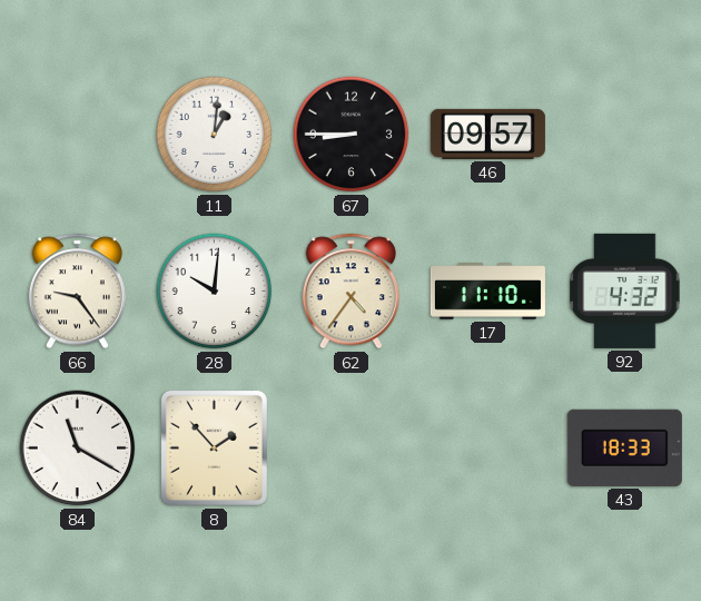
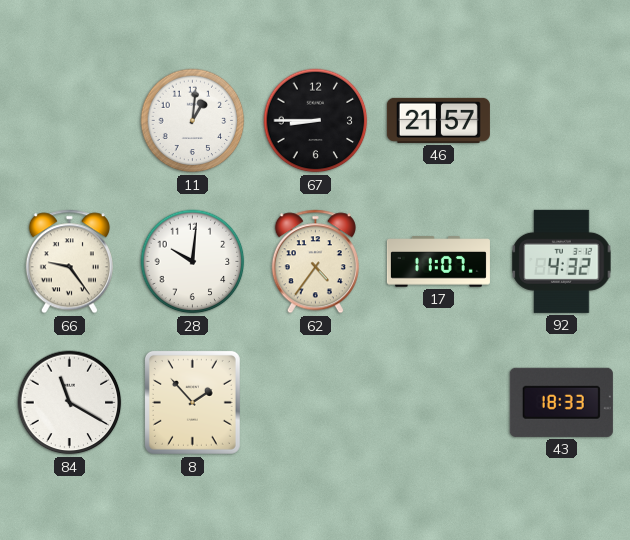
46: 09:57 -> 21:57 (438, 120)
17: 11:10 -> 11:07 (438, 262)
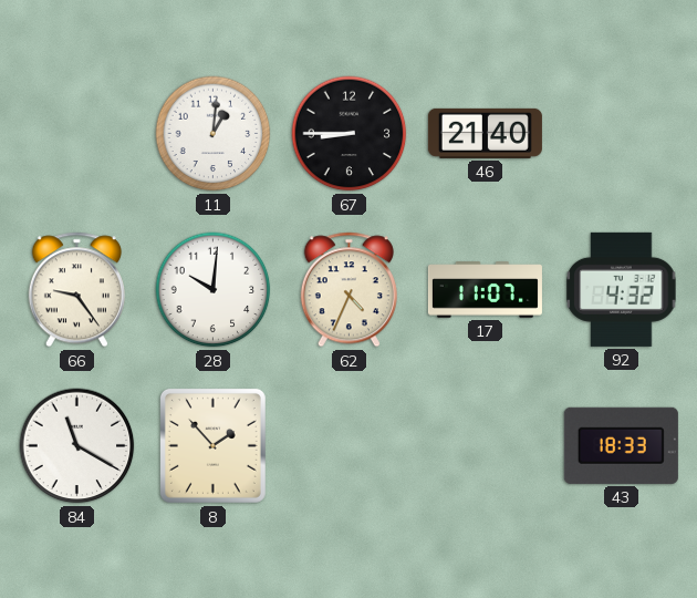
46: 21:57 -> 21:40 (485, 133)
62: 4:36 -> 4:34 (348, 290)
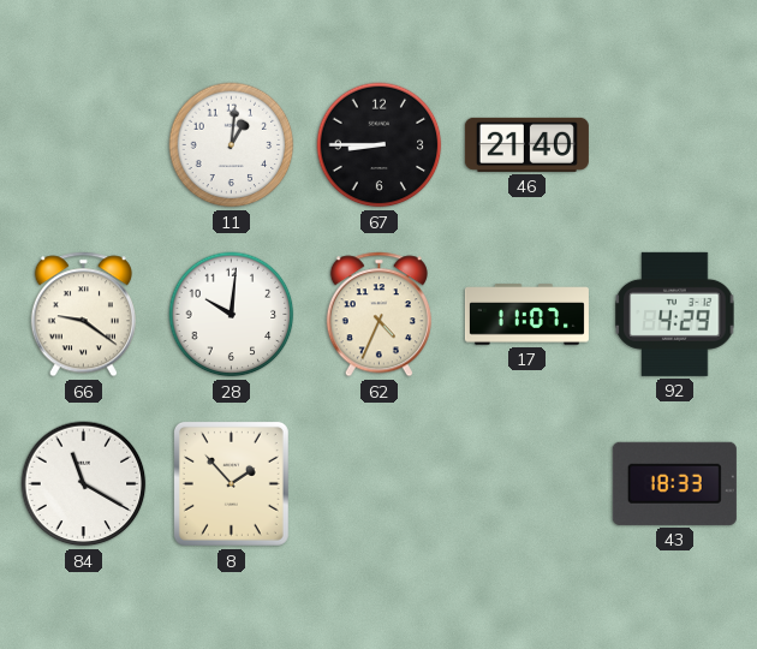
66: 9:24 -> 9:21 (83, 315)
92: 4:32 -> 4:29 (675, 314)
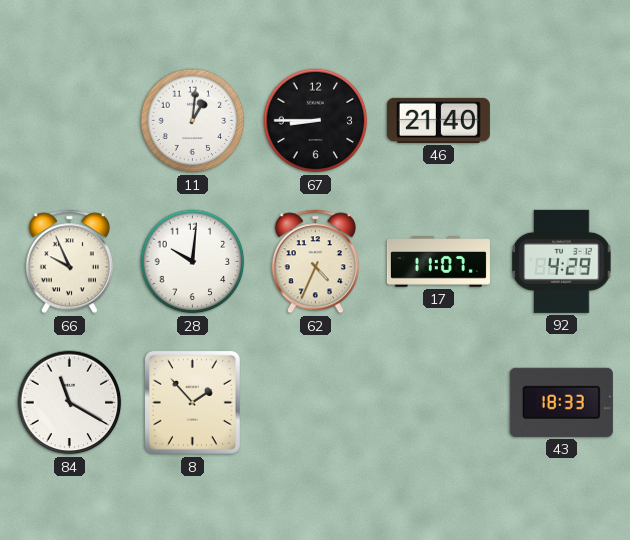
66: 9:21 -> 9:56 (69, 262)
